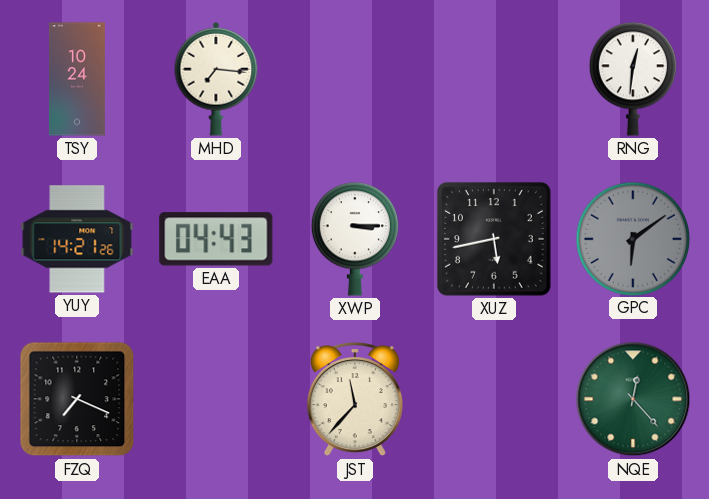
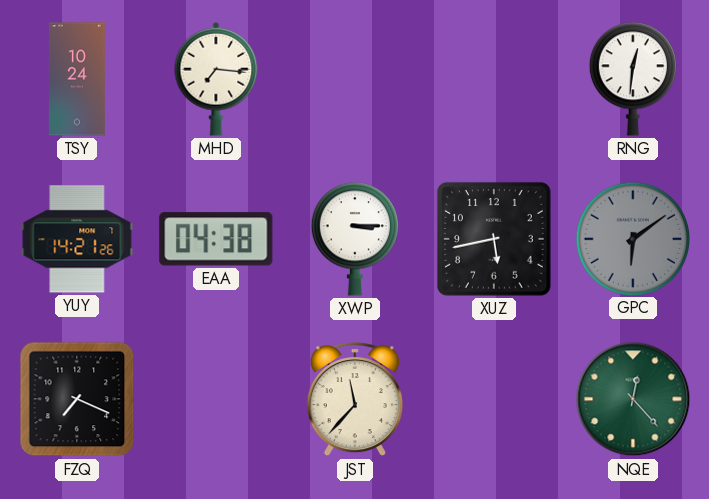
EAA: 04:43 -> 04:38 (216, 239)
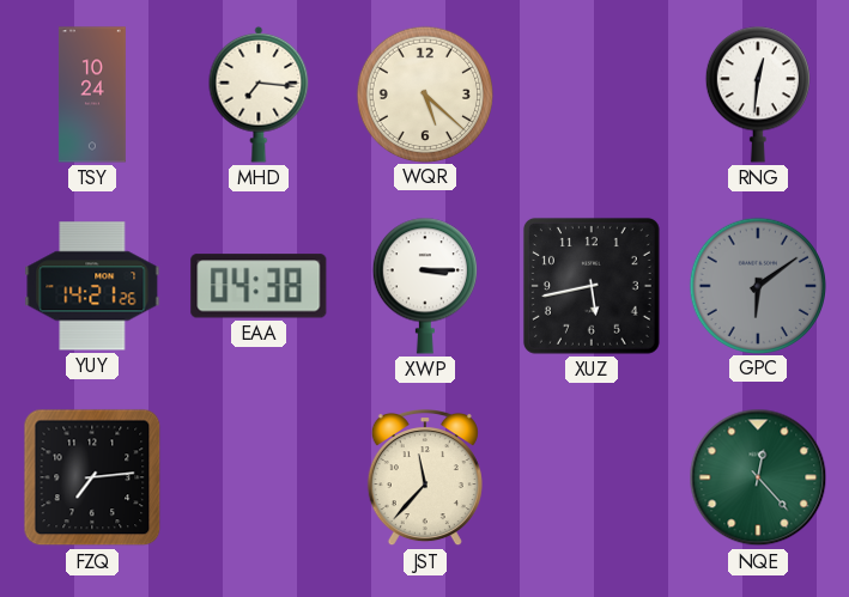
WQR: none -> 5:22 (424, 93)
FZQ: 7:19 -> 7:14 (92, 477)
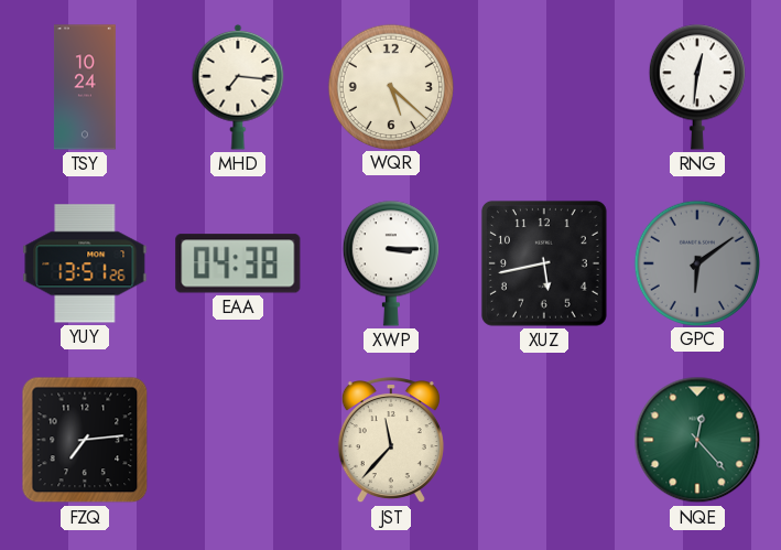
YUY: 14:21 -> 13:51 (85, 263)
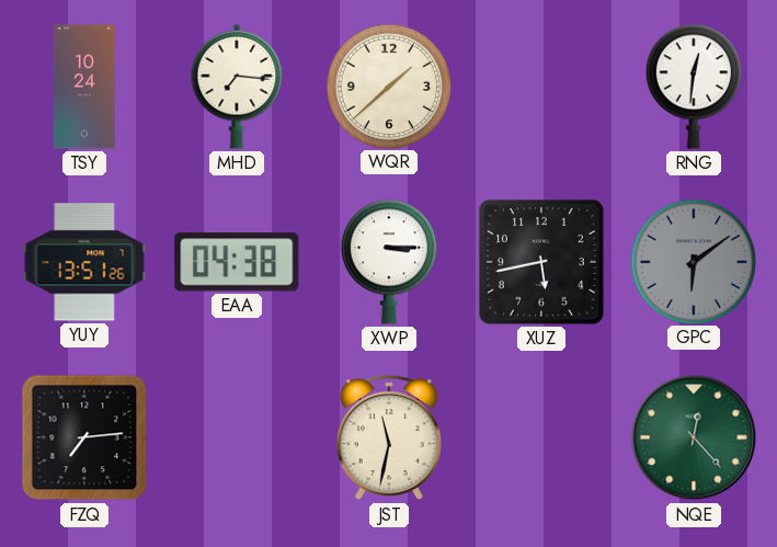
WQR: 5:22 -> 1:38 (388, 86)
JST: 11:37 -> 11:32 (389, 438)
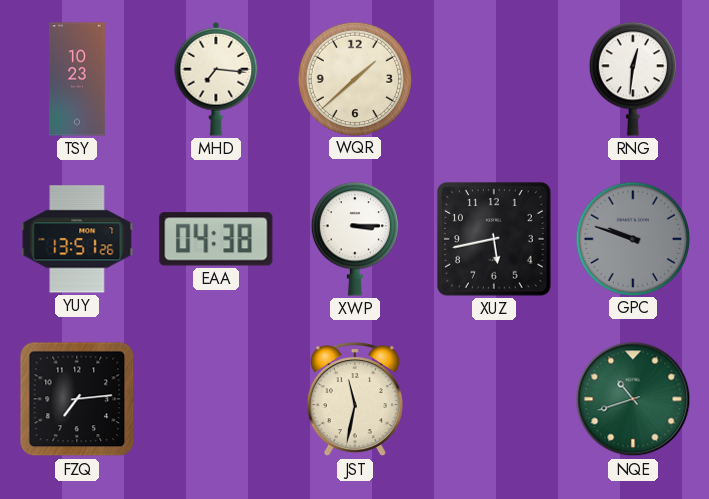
TSY: 10:24 -> 10:23 (77, 79)
GPC: 6:09 -> 9:48 (632, 238)
NQE: 12:23 -> 10:42 (633, 399)
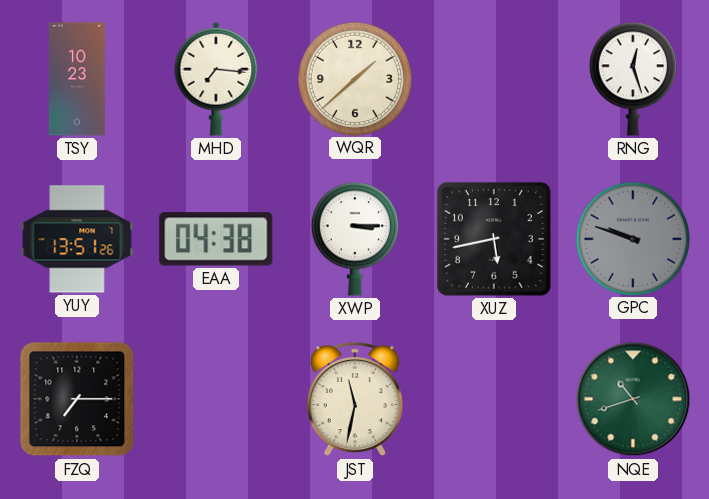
RNG: 12:31 -> 12:27 (633, 79)
FZQ: 7:14 -> 7:15 (77, 399)
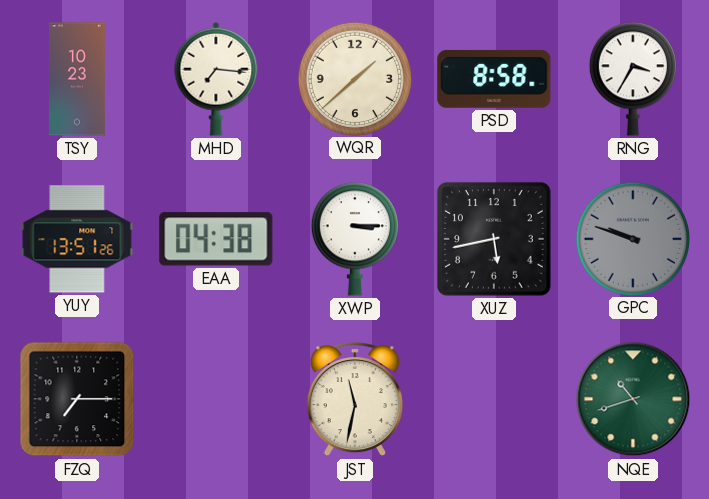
PSD: none -> 8:58 (494, 79)
RNG: 12:27 -> 3:35 (633, 79)
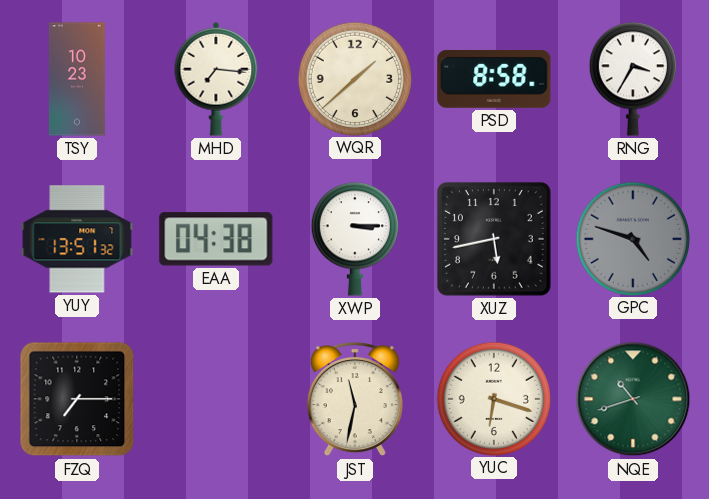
YUY: 13:51:26 -> 13:51:32 (77, 239)
GPC: 9:48 -> 4:48 (632, 238)
YUC: none -> 6:18 (493, 398)
